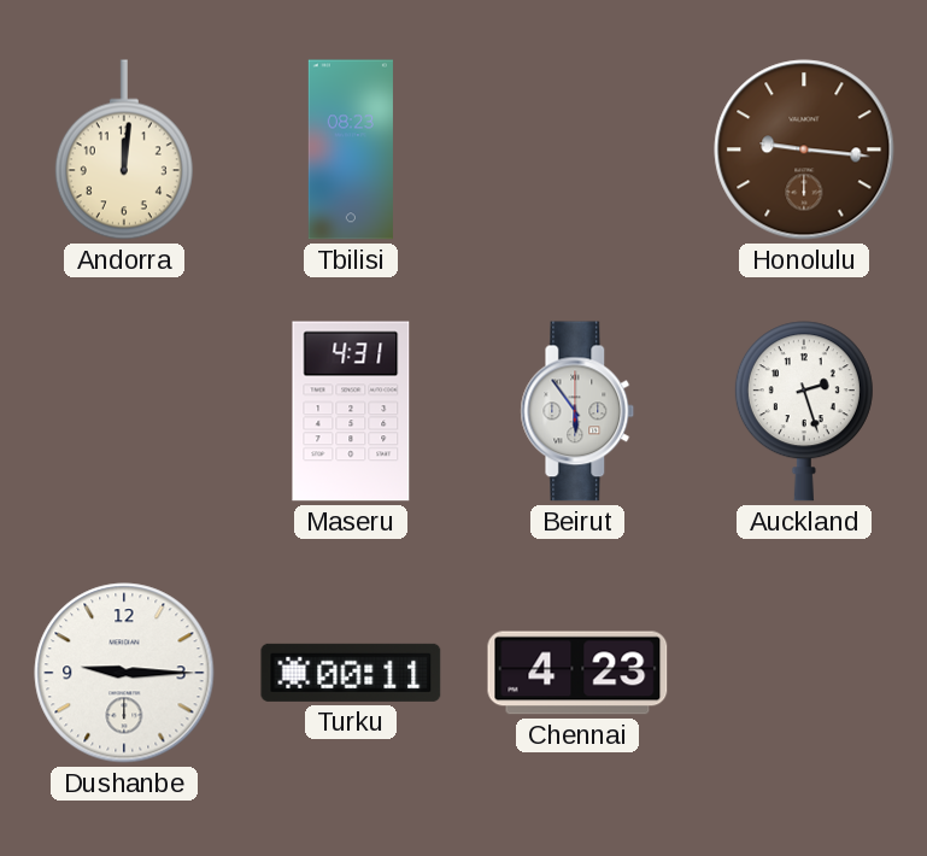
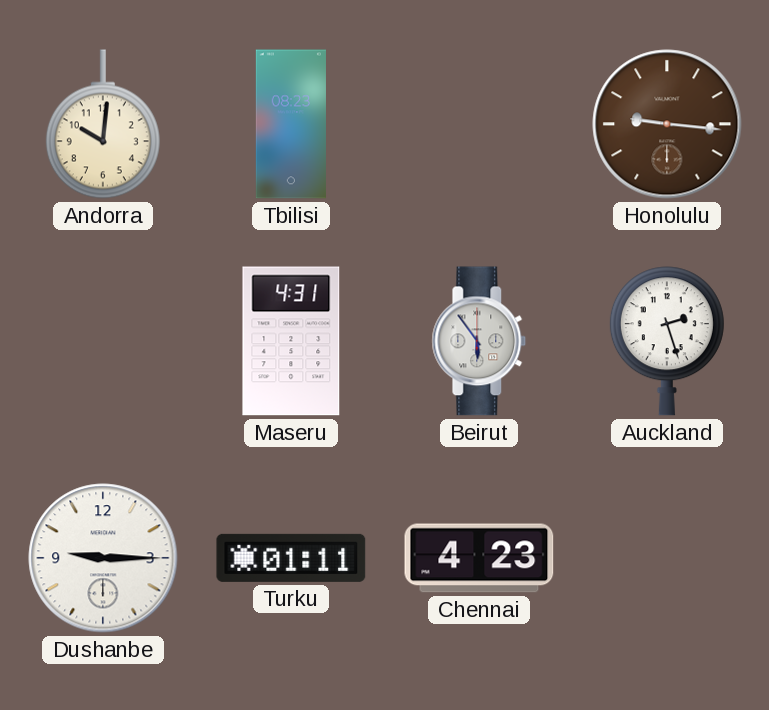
Andorra: 12:01 -> 10:01 (103, 124)
Turku: 00:11 -> 01:11 (291, 558)
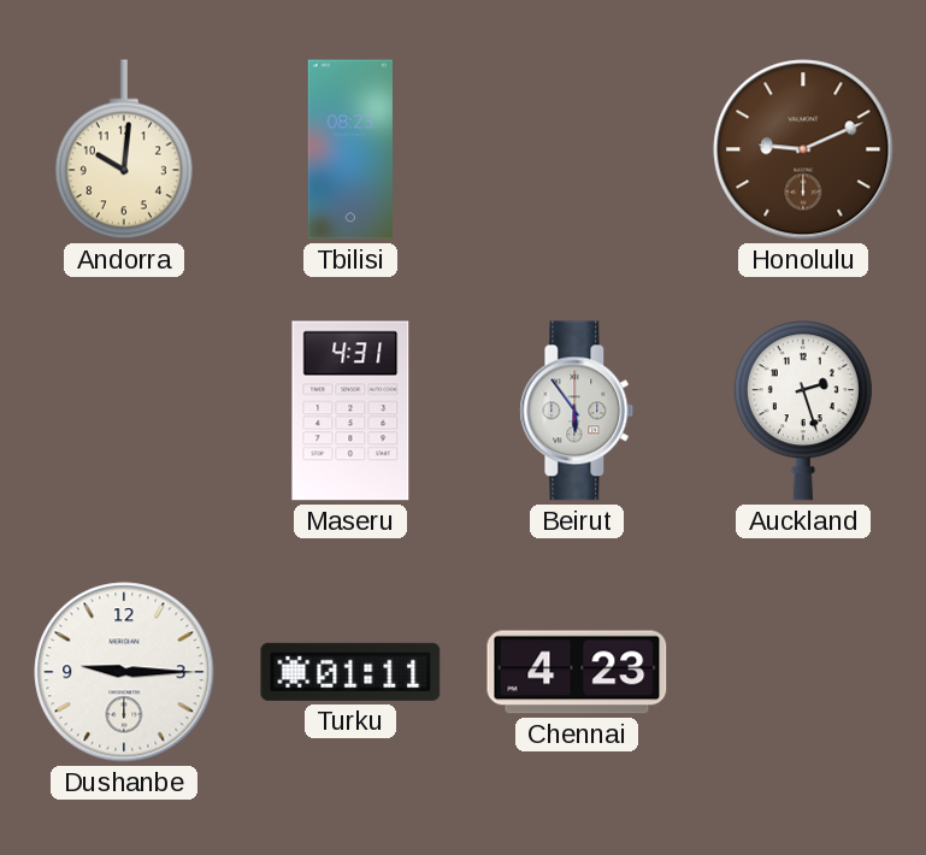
Honolulu: 9:16 -> 9:11 (803, 149)
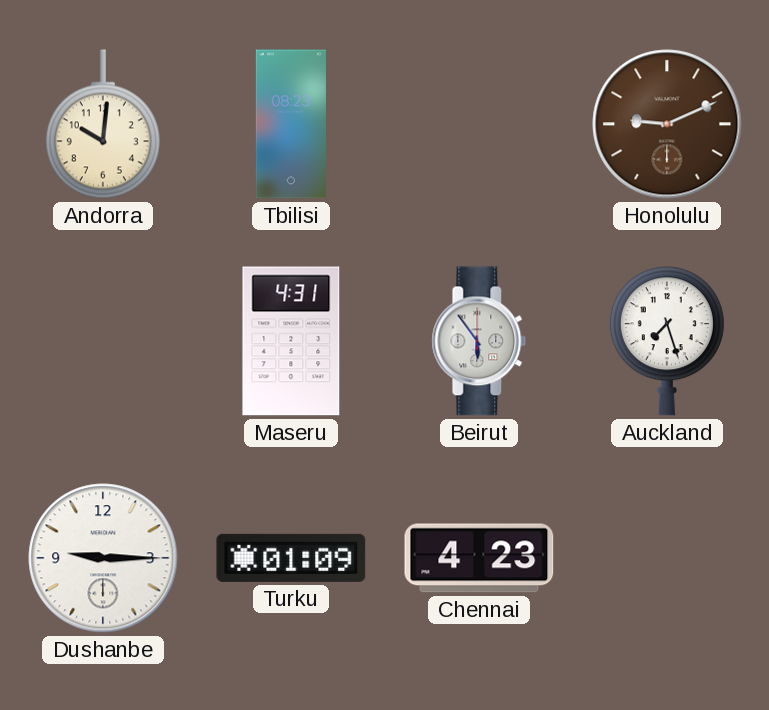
Auckland: 2:27 -> 7:27 (667, 341)
Turku: 01:11 -> 01:09 (291, 558)
